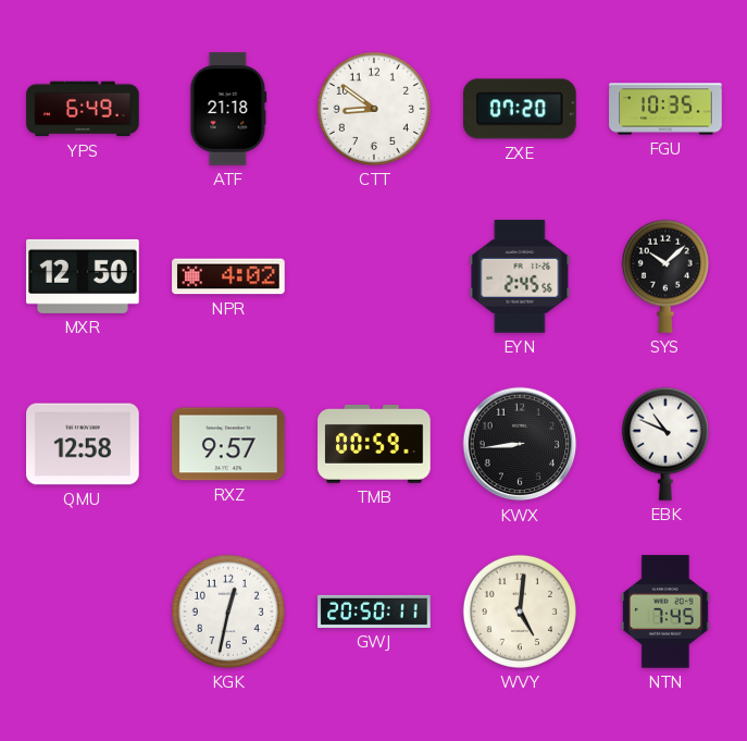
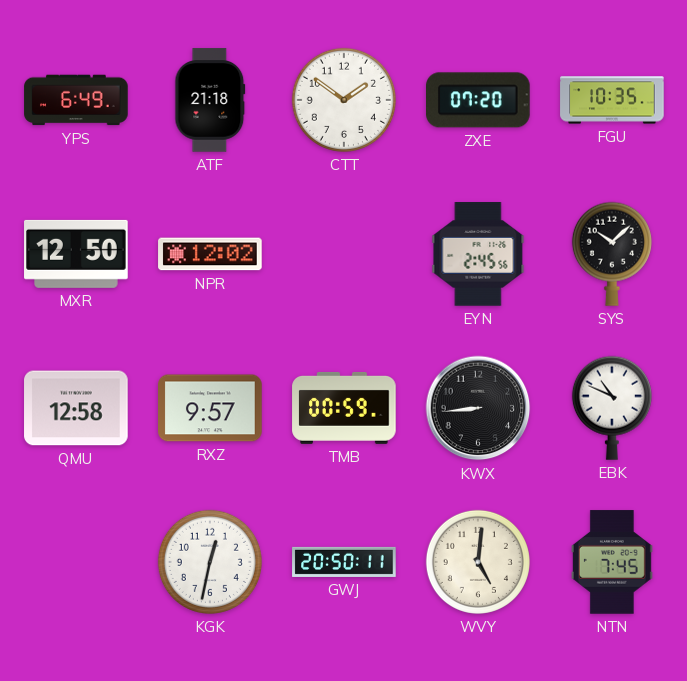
CTT: 8:51 -> 1:51 (344, 100)
NPR: 4:02 -> 12:02 (210, 254)
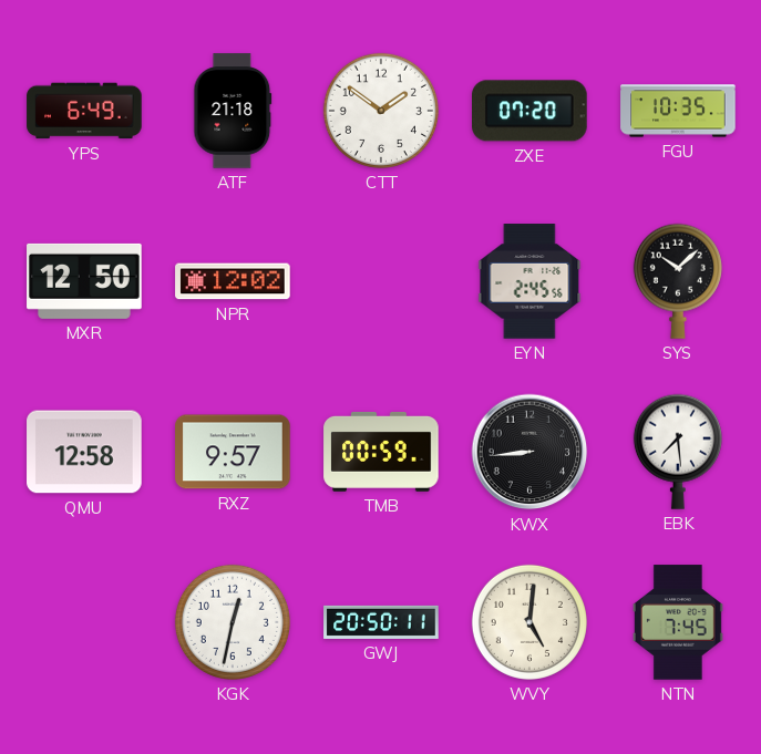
EBK: 10:49 -> 7:29 (678, 452)
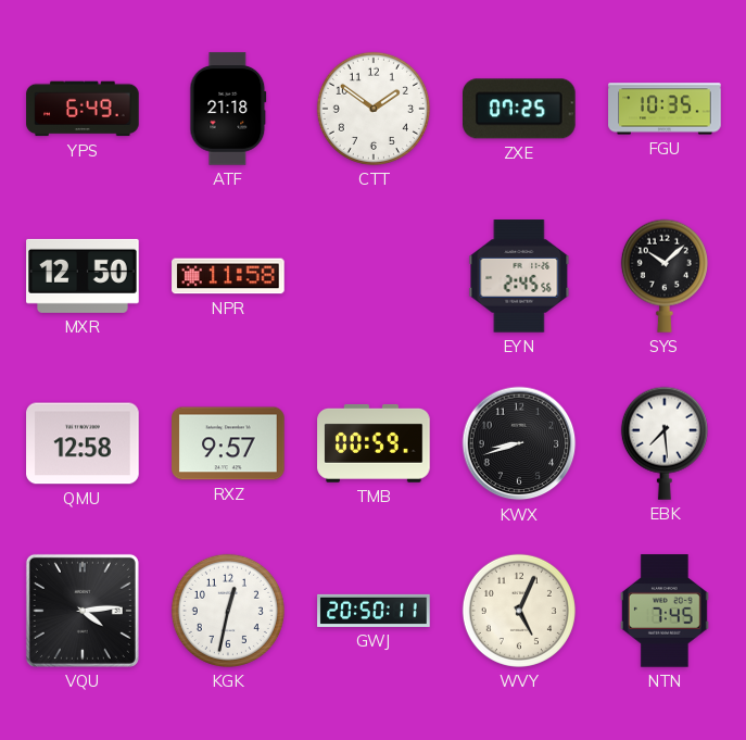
ZXE: 07:20 -> 07:25 (520, 109)
NPR: 12:02 -> 11:58 (228, 276)
KWX: 8:44 -> 8:42 (519, 443)
VQU: none -> 4:14 (83, 611)
WVY: 5:01 -> 5:04 (519, 611)
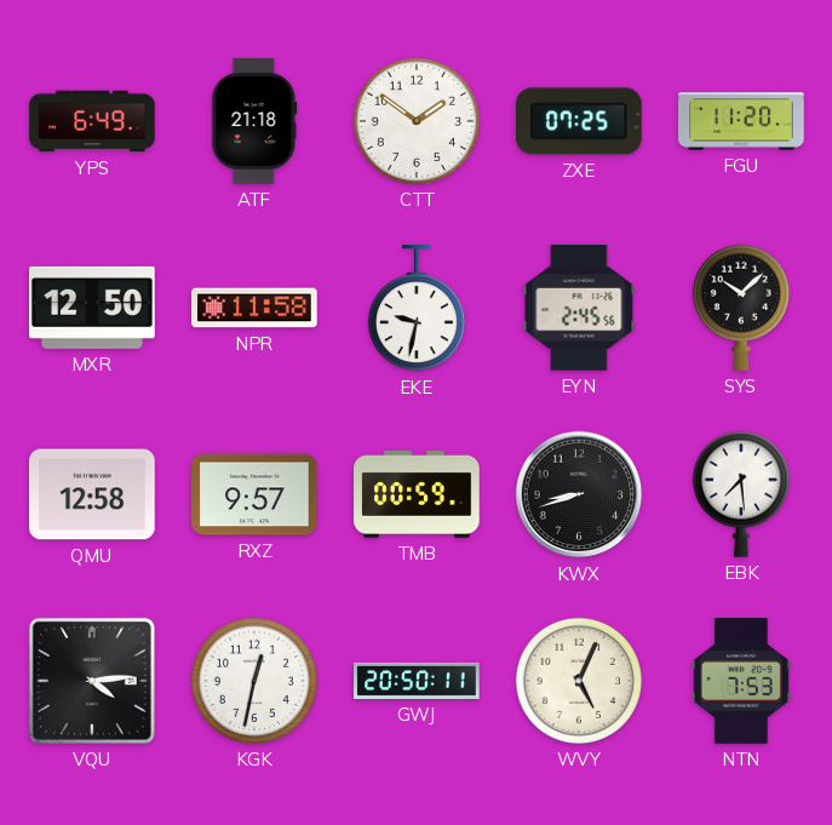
FGU: 10:35 -> 11:20 (741, 121)
EKE: none -> 9:32 (417, 309)
NTN: 7:45 -> 7:53 (741, 681)
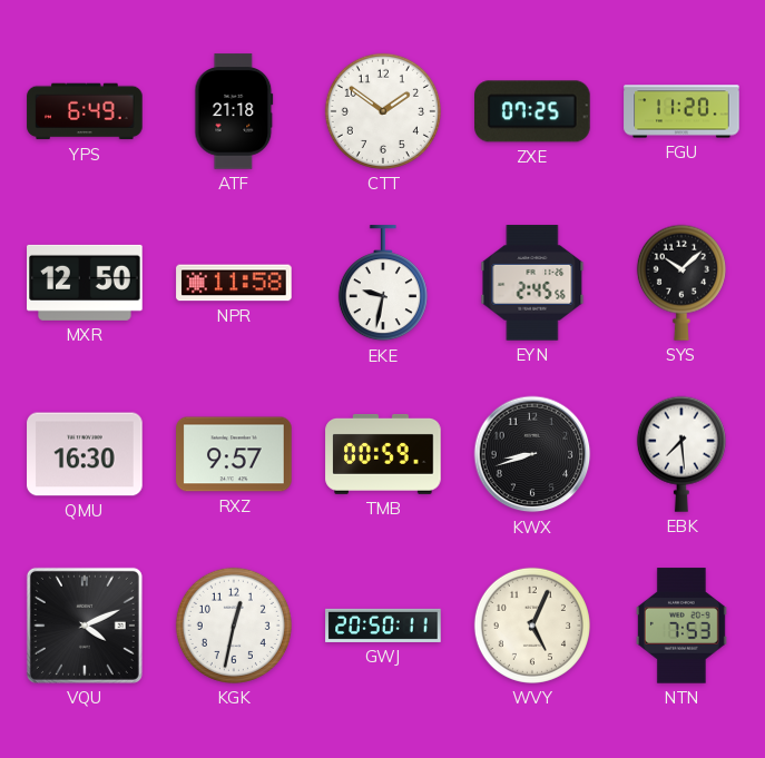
QMU: 12:58 -> 16:30 (85, 454)
VQU: 4:14 -> 4:11 (85, 626)
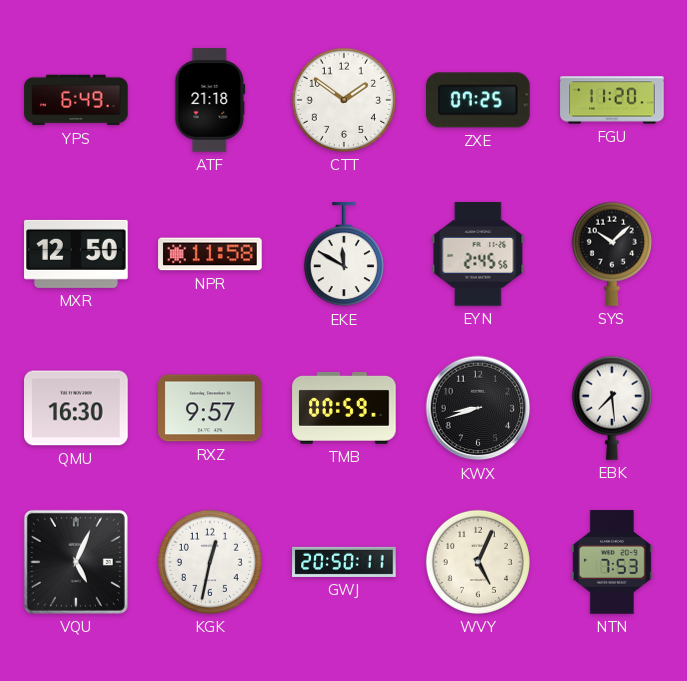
EKE: 9:32 -> 11:50 (344, 255)
VQU: 4:11 -> 5:04 (76, 562)
